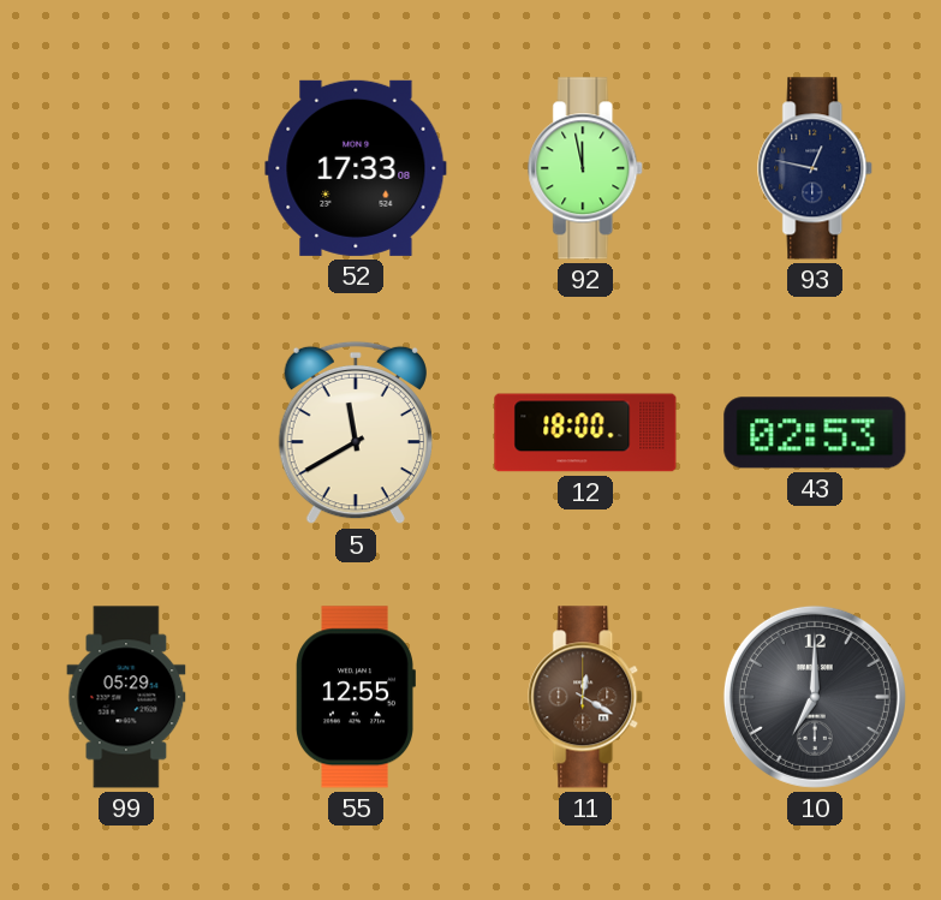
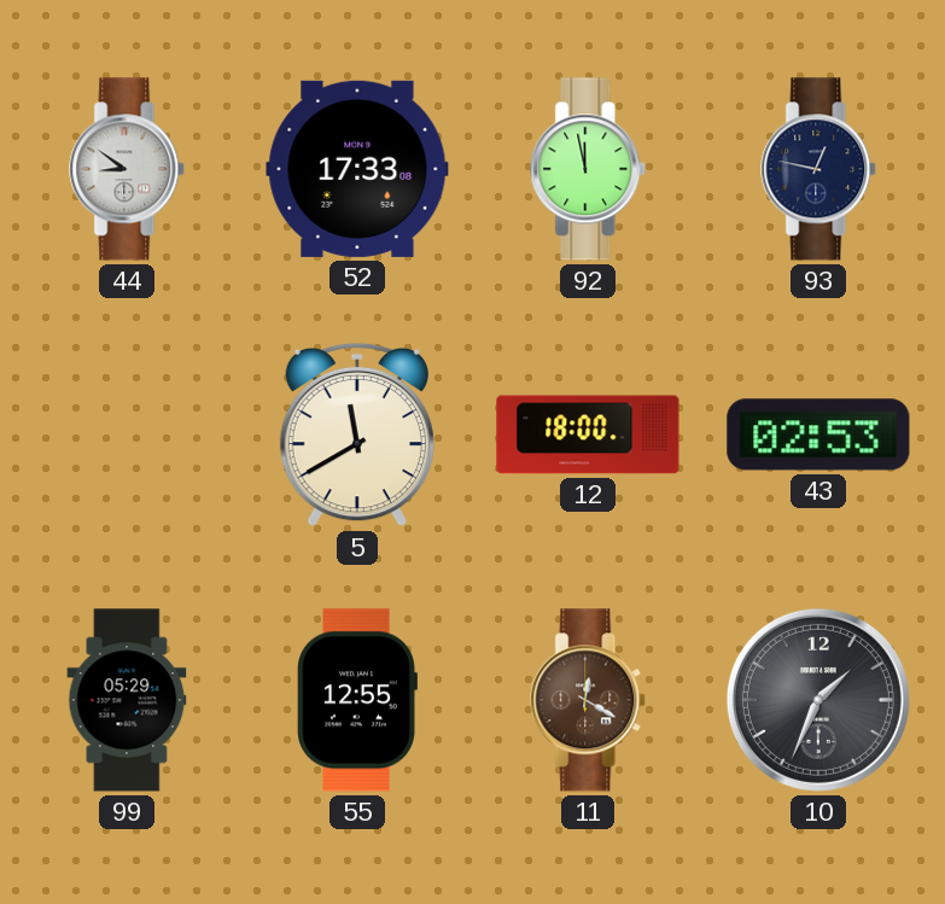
44: none -> 8:51 (128, 169)
10: 7:00 -> 1:34 (818, 700)
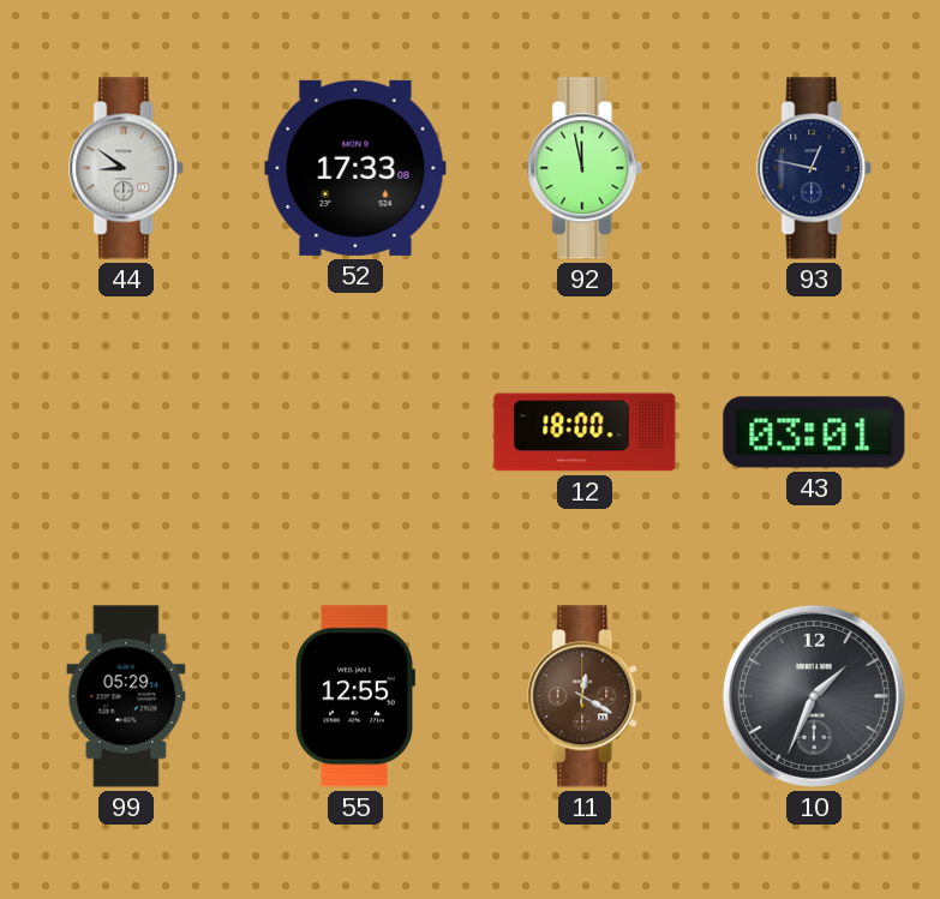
5: 11:40 -> none (357, 434)
43: 02:53 -> 03:01 (814, 432)
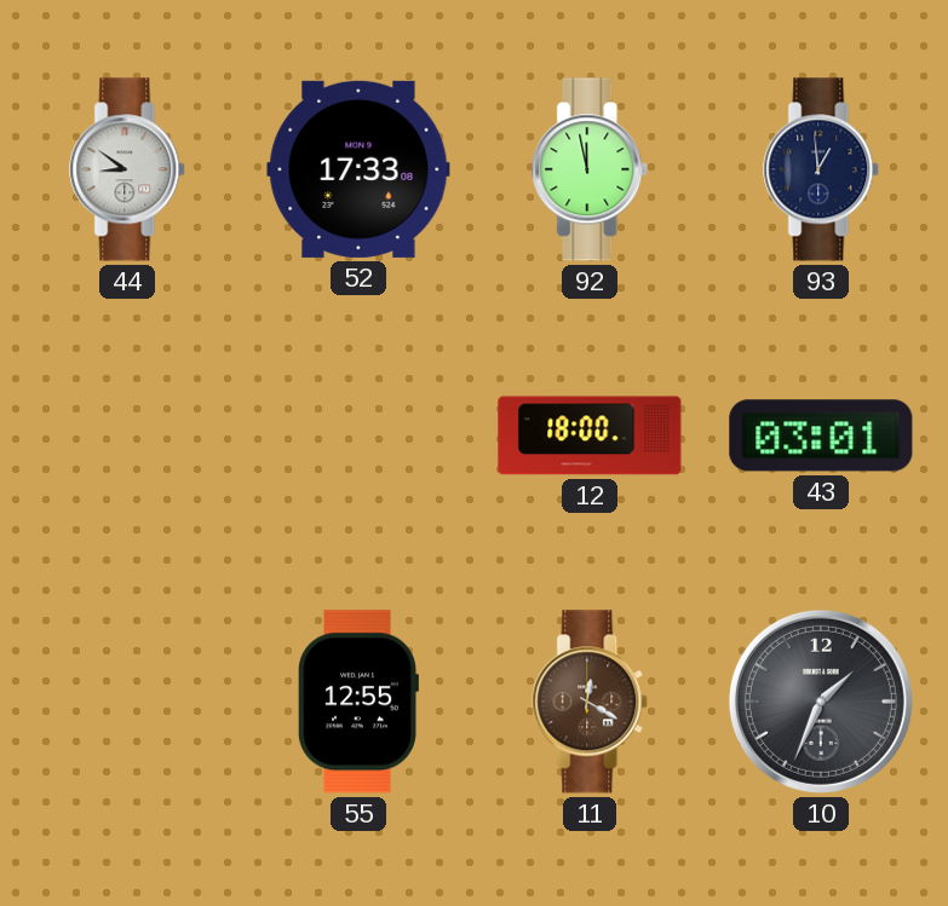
93: 12:47 -> 12:59 (822, 169)
99: 05:29 -> none (126, 696)
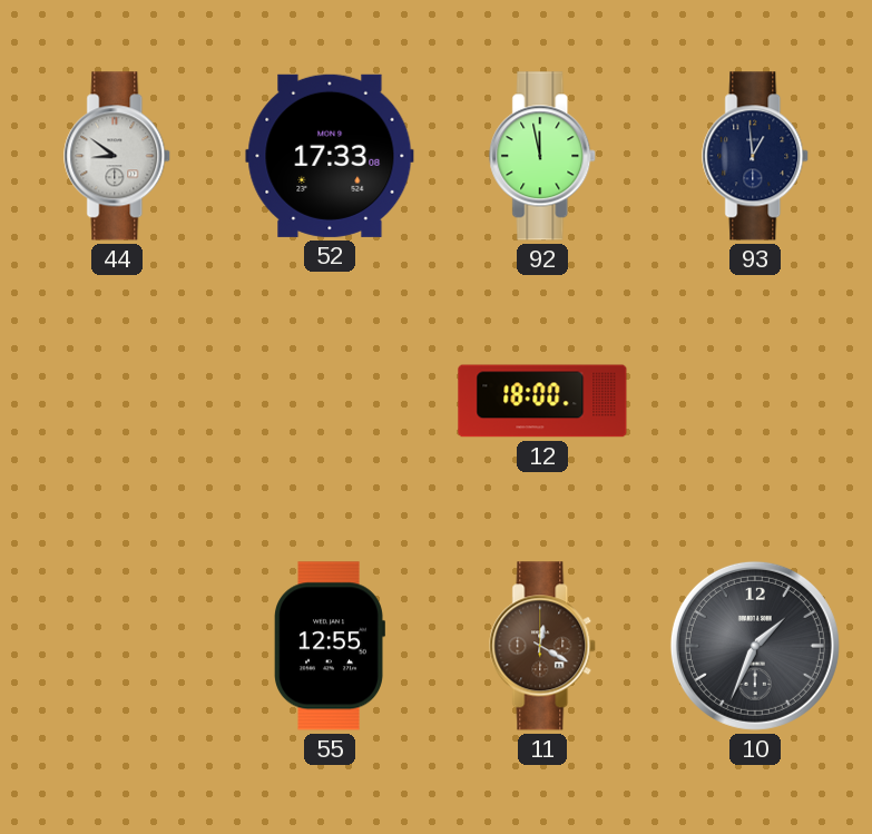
43: 03:01 -> none (821, 435)
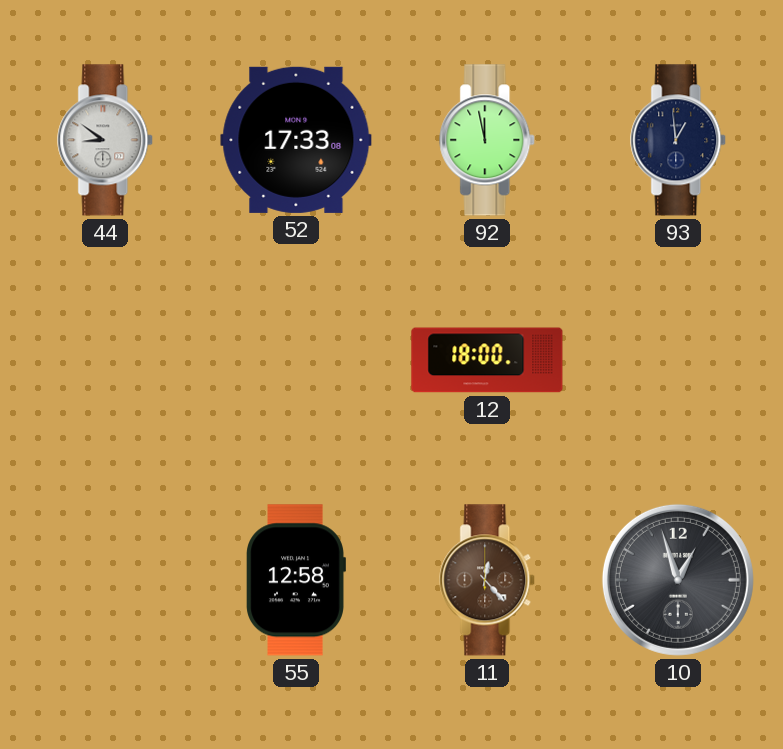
55: 12:55 -> 12:58 (296, 580)
11: 12:20 -> 12:23 (488, 580)
10: 1:34 -> 12:57 (678, 580)
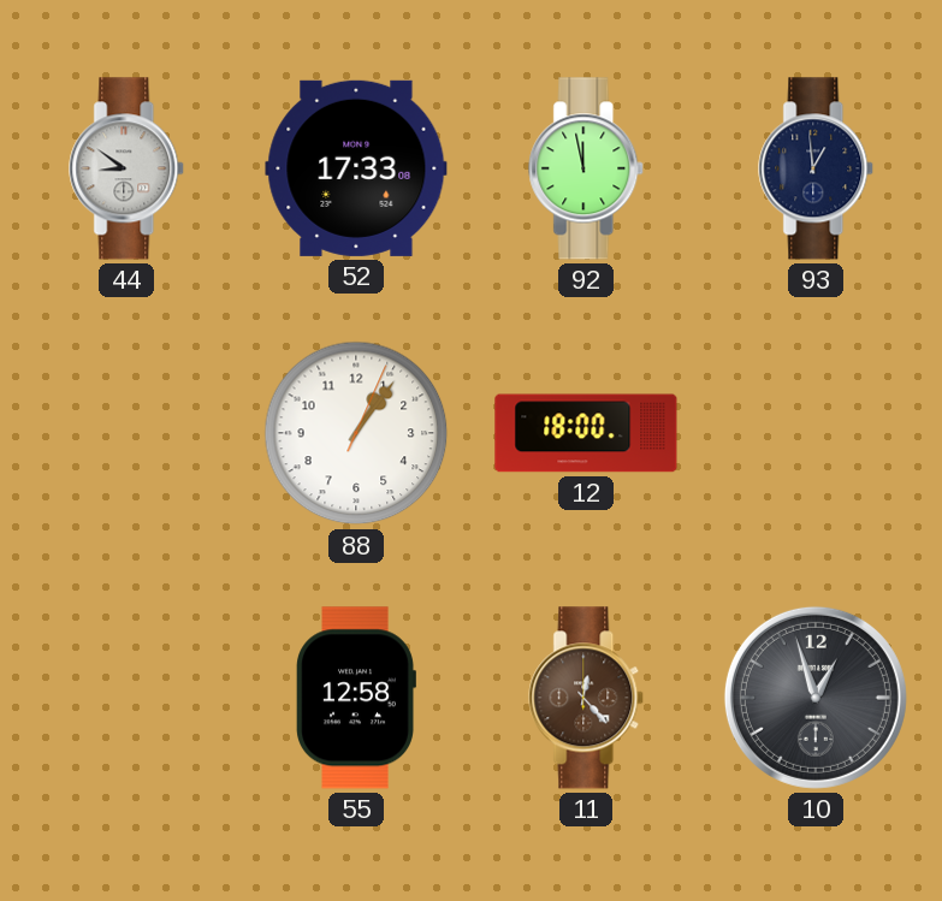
88: none -> 1:06 (356, 433)
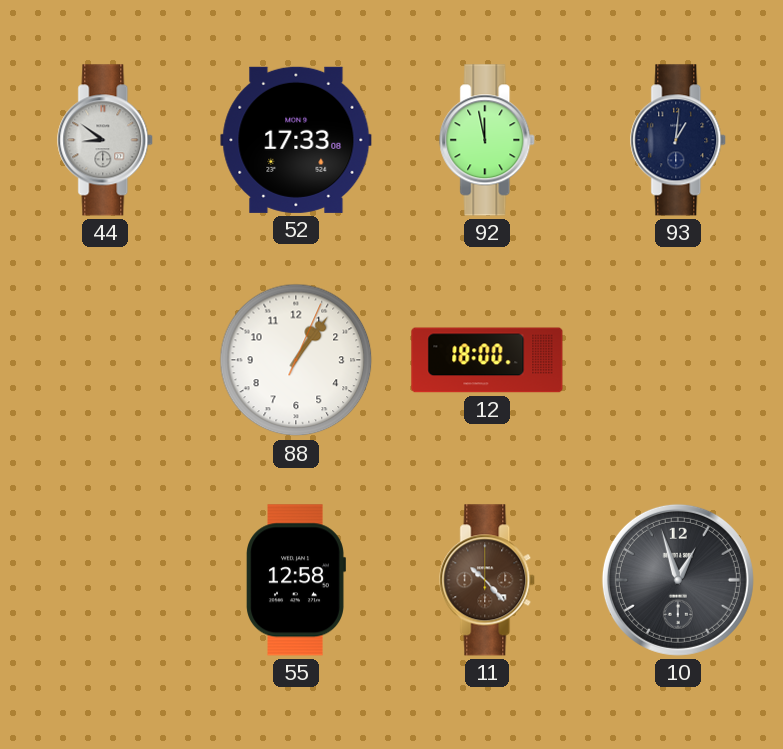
93: 12:59 -> 1:01 (679, 140)
11: 12:23 -> 10:23 (488, 580)
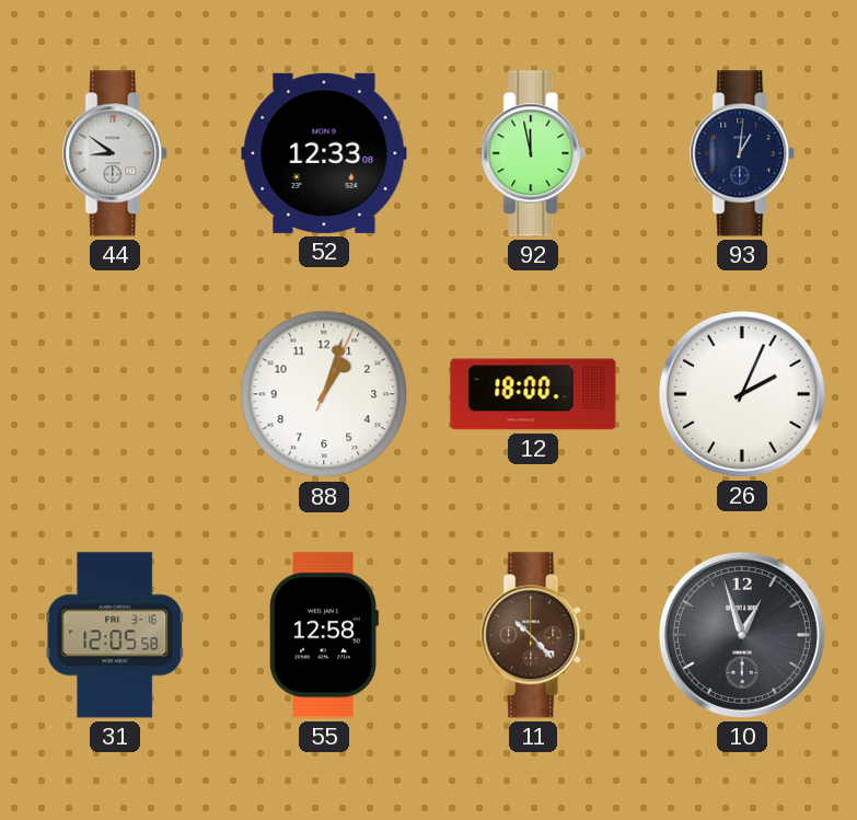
52: 17:33 -> 12:33 (324, 153)
88: 1:06 -> 1:03 (324, 394)
26: none -> 2:04 (742, 394)
31: none -> 12:05 (115, 635)
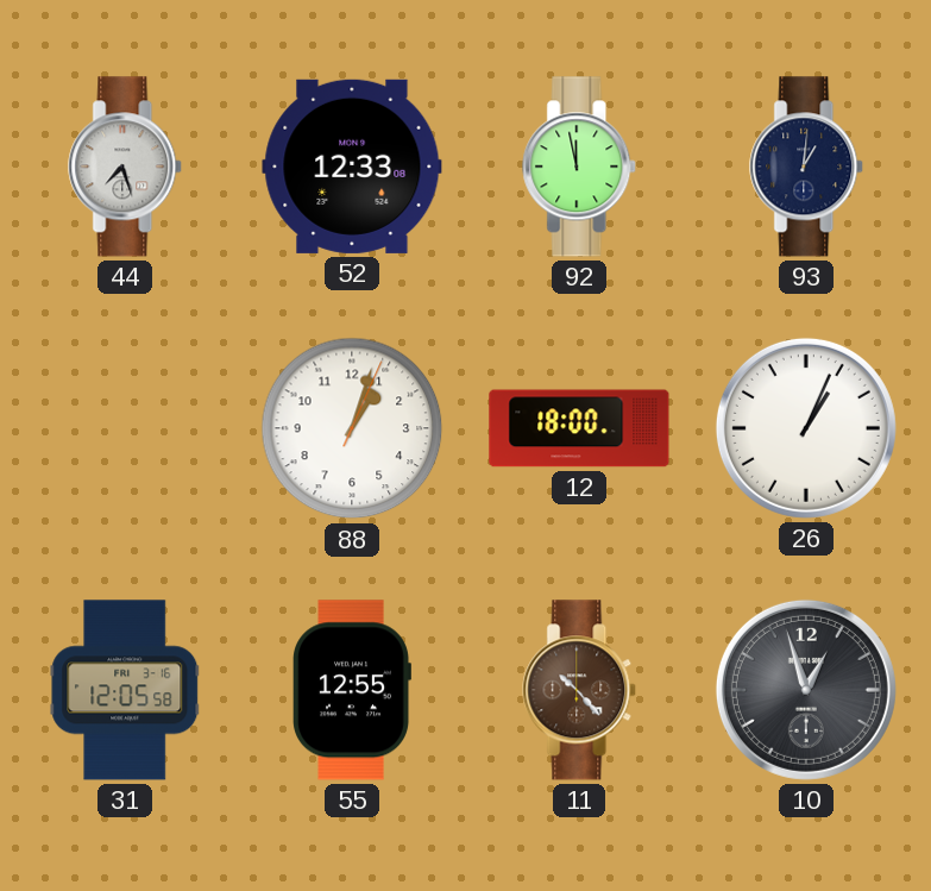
44: 8:51 -> 7:27 (126, 167)
26: 2:04 -> 1:04 (806, 428)
55: 12:58 -> 12:55 (352, 690)
